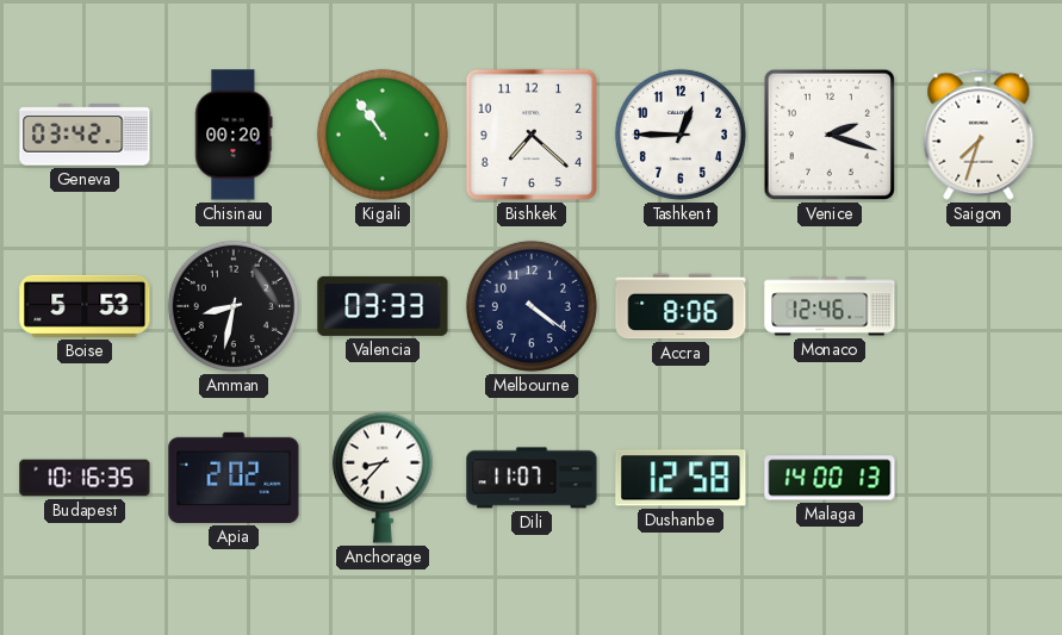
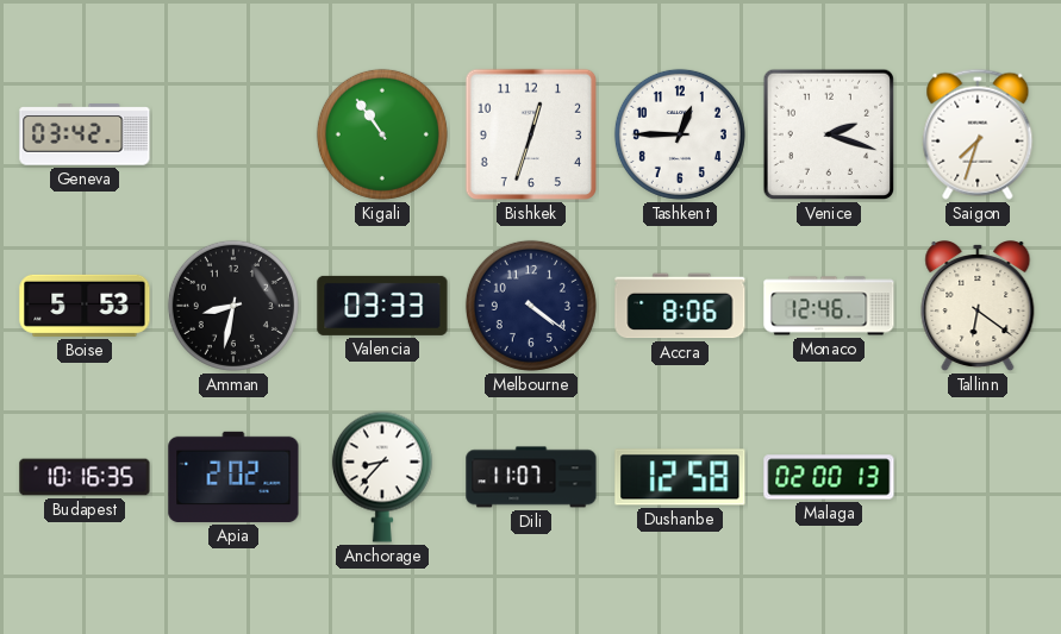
Chisinau: 00:20 -> none (234, 135)
Bishkek: 7:22 -> 12:33 (531, 134)
Tallinn: none -> 6:21 (978, 307)
Malaga: 14:00 -> 02:00 (829, 477)
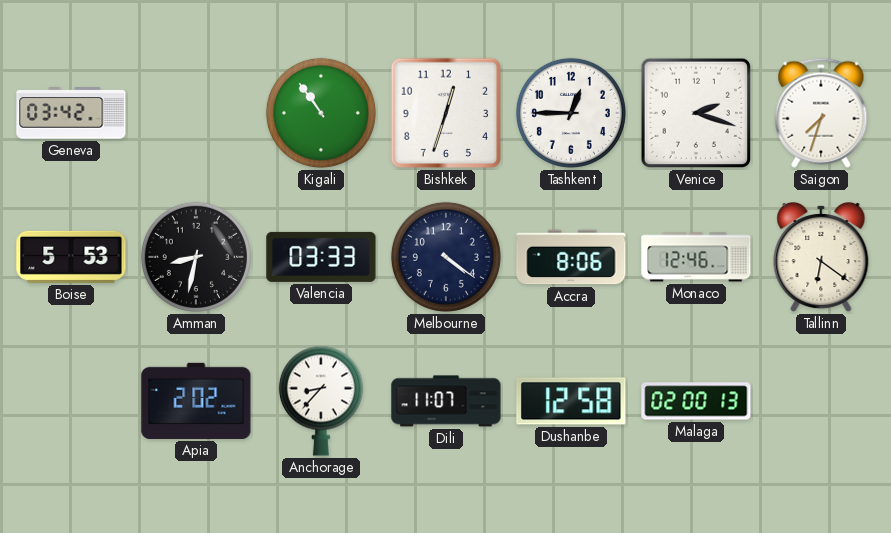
Budapest: 10:16 -> none (85, 477)
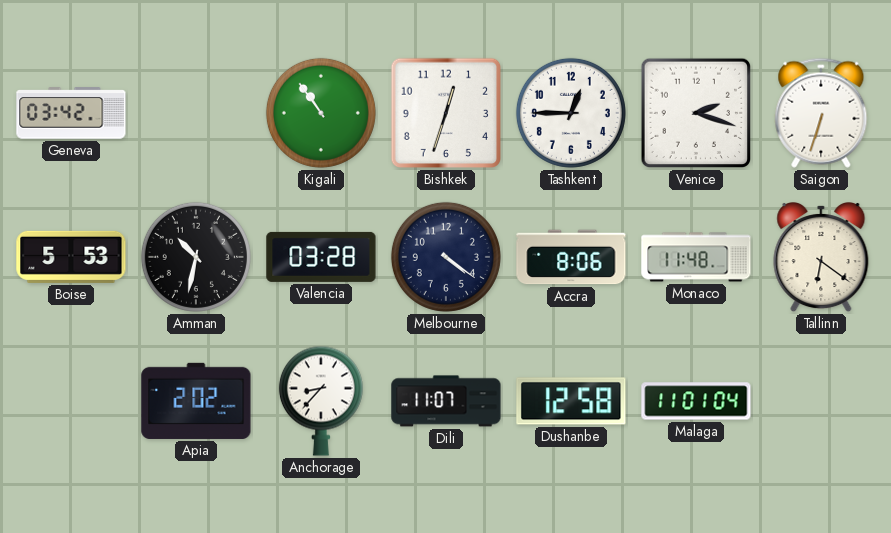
Saigon: 7:33 -> 6:33 (821, 113)
Amman: 8:32 -> 10:32 (196, 257)
Valencia: 03:33 -> 03:28 (321, 257)
Monaco: 12:46 -> 11:48 (696, 257)
Malaga: 02:00 -> 11:01 (696, 401)
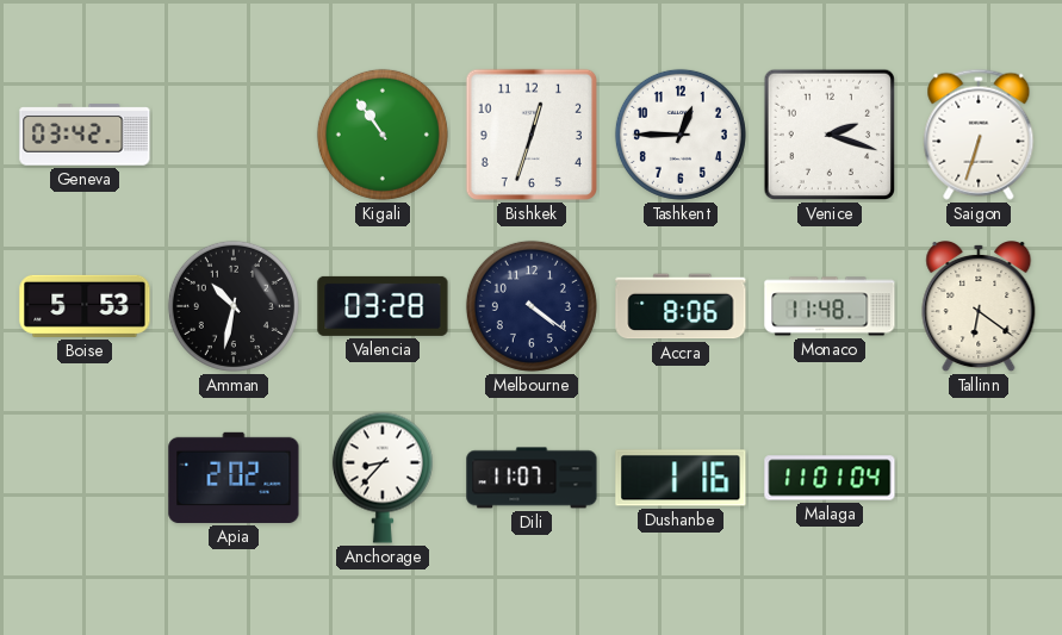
Dushanbe: 12:58 -> 1:16 (681, 478)
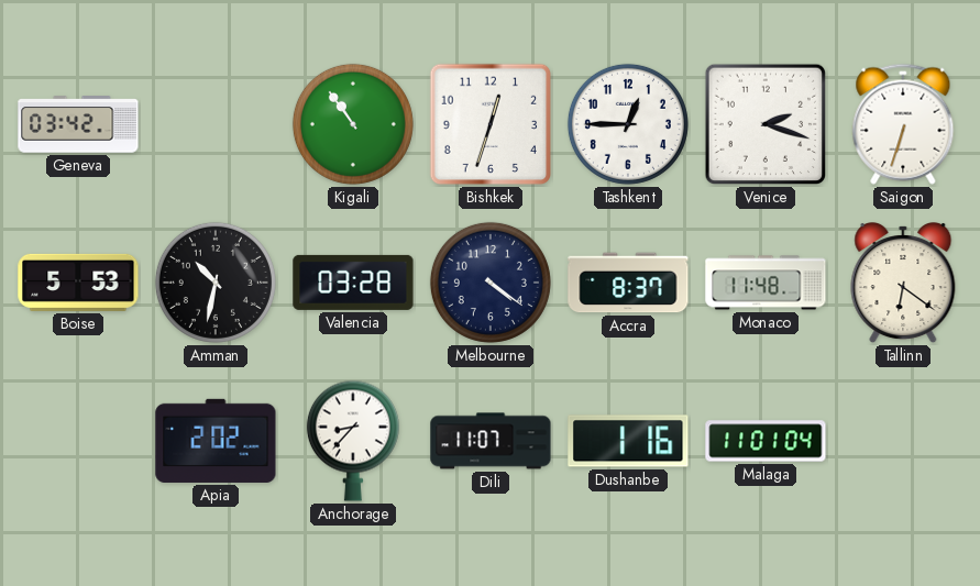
Accra: 8:06 -> 8:37 (628, 283)
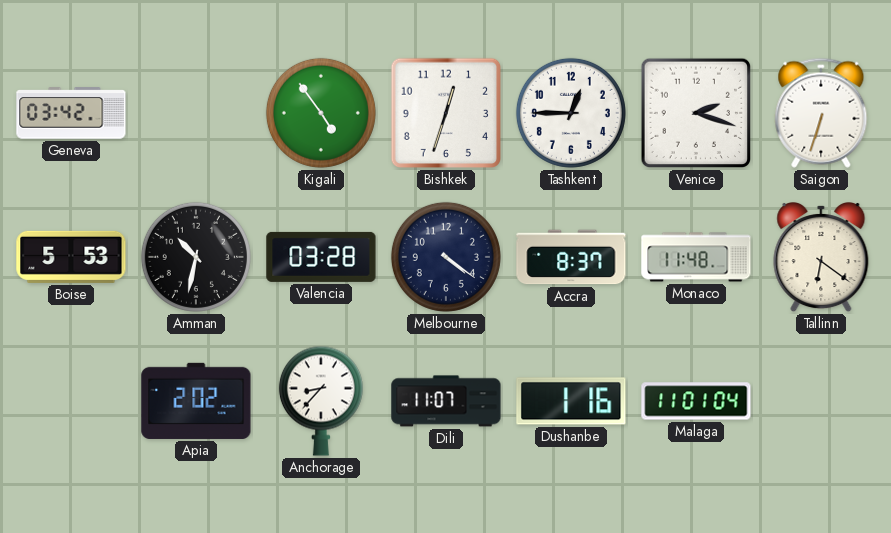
Kigali: 10:54 -> 4:54 (321, 113)
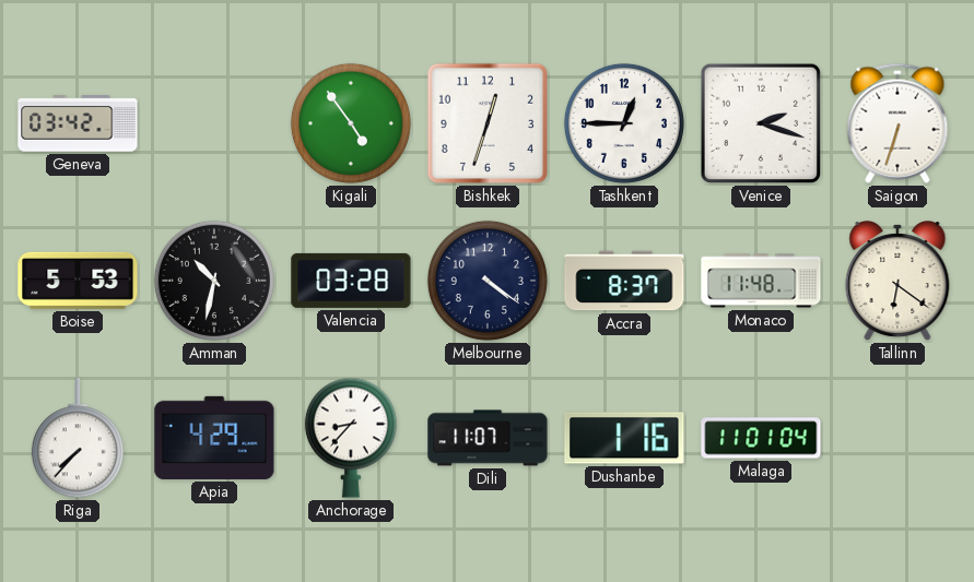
Riga: none -> 7:37 (78, 439)
Apia: 2:02 -> 4:29 (214, 438)
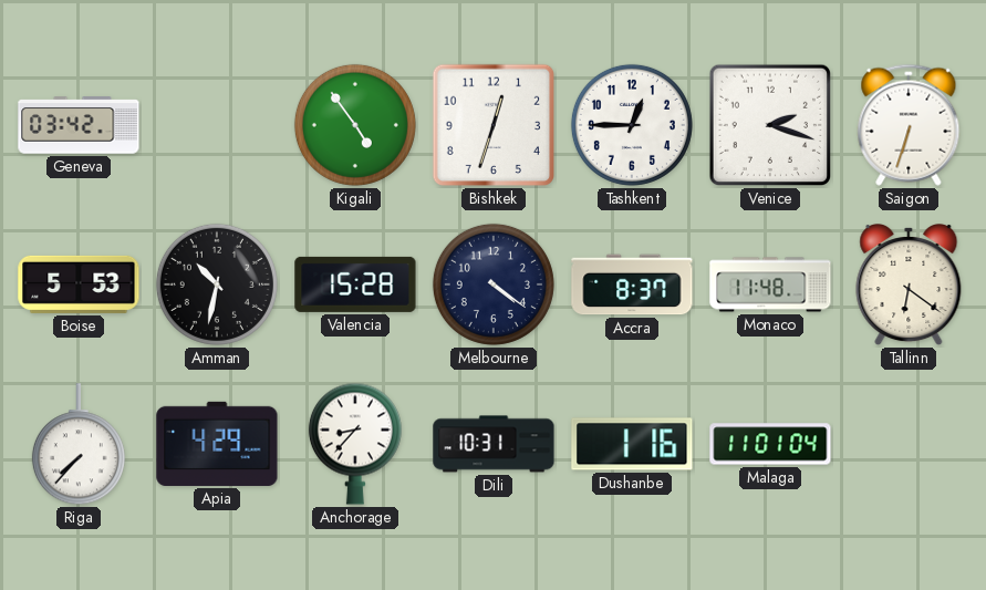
Valencia: 03:28 -> 15:28 (355, 284)
Dili: 11:07 -> 10:31 (494, 444)
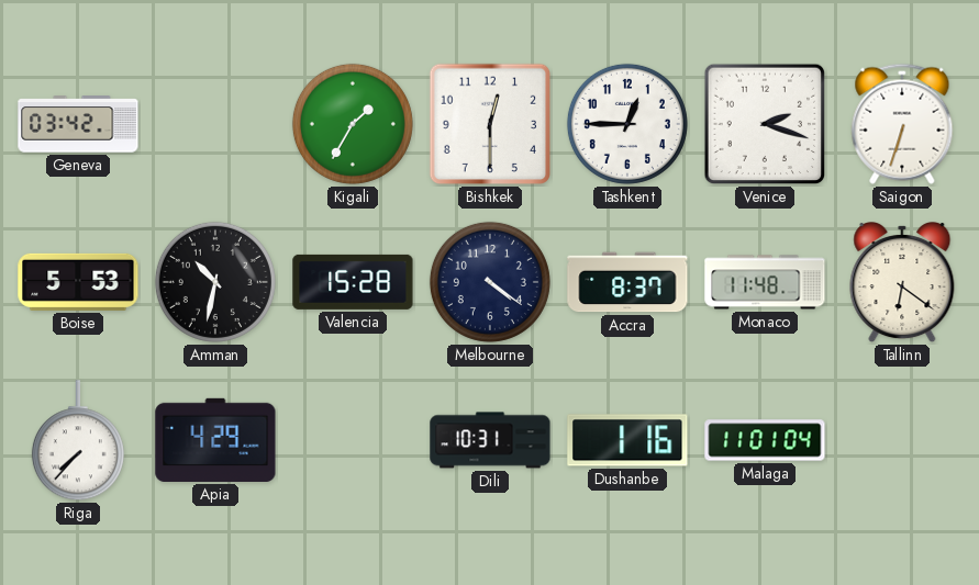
Kigali: 4:54 -> 1:35 (353, 124)
Bishkek: 12:33 -> 12:30 (490, 124)
Anchorage: 8:37 -> none (355, 444)
